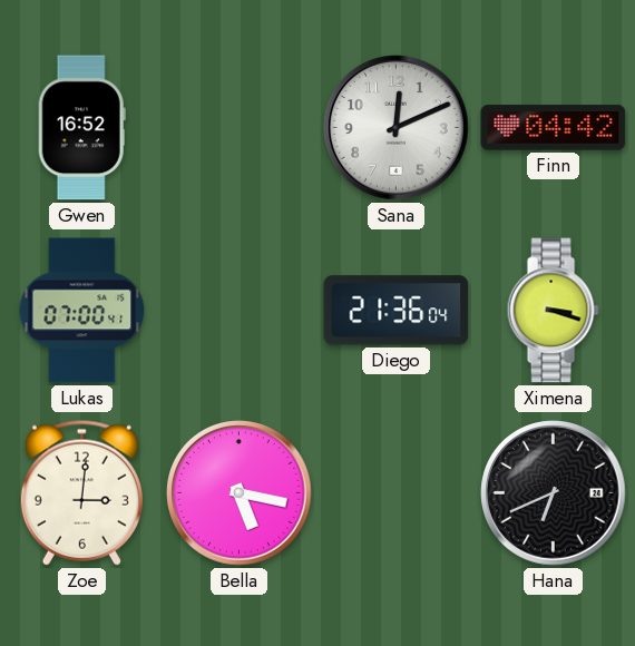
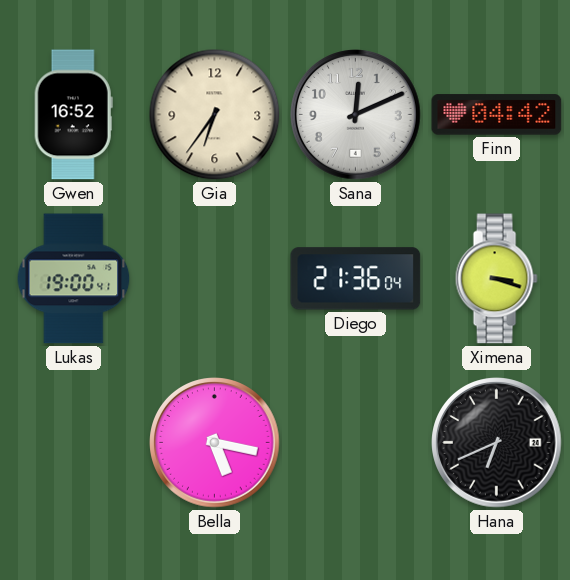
Gia: none -> 6:36 (215, 115)
Lukas: 07:00 -> 19:00 (74, 279)
Zoe: 3:01 -> none (81, 492)
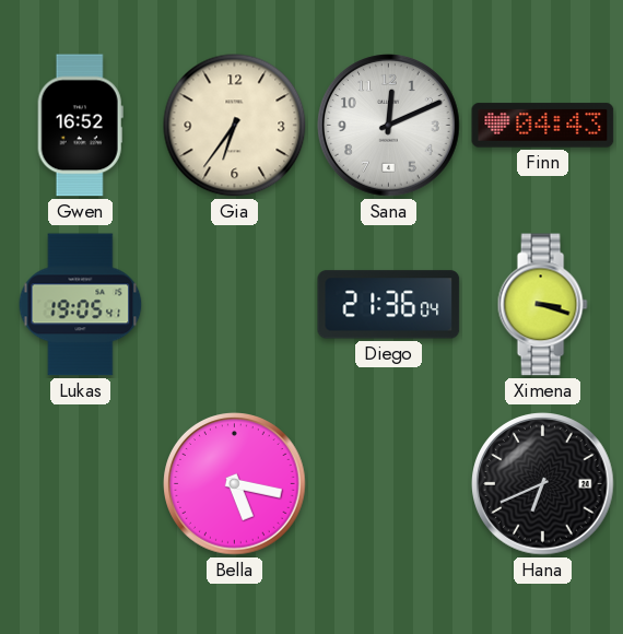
Finn: 04:42 -> 04:43 (543, 126)
Lukas: 19:00 -> 19:05 (81, 305)
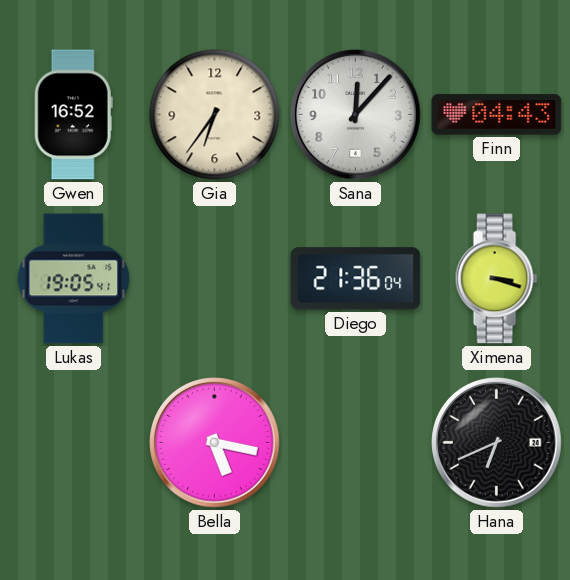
Sana: 12:11 -> 12:07 (356, 115)
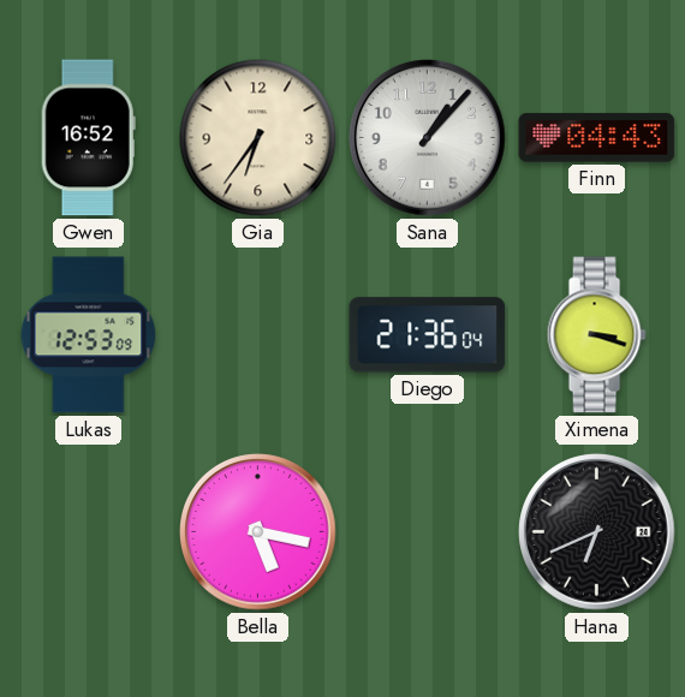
Sana: 12:07 -> 1:07 (428, 138)
Lukas: 19:05 -> 12:53 (89, 335)
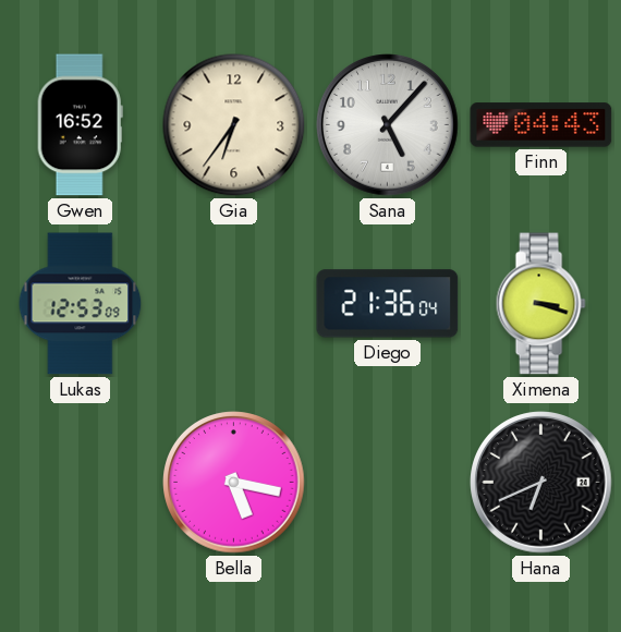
Sana: 1:07 -> 5:07 (388, 125)
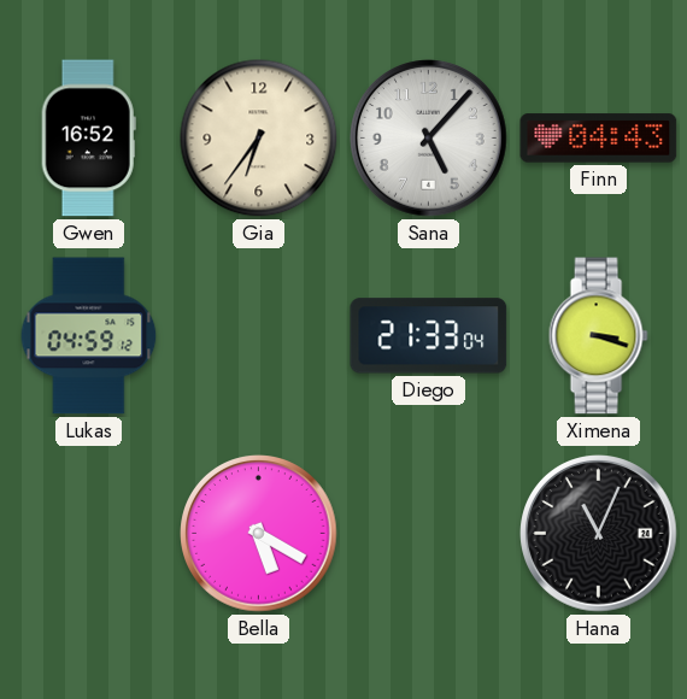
Lukas: 12:53 -> 04:59 (89, 336)
Diego: 21:36 -> 21:33 (429, 336)
Bella: 5:17 -> 5:20 (259, 534)
Hana: 6:41 -> 11:04 (599, 534)
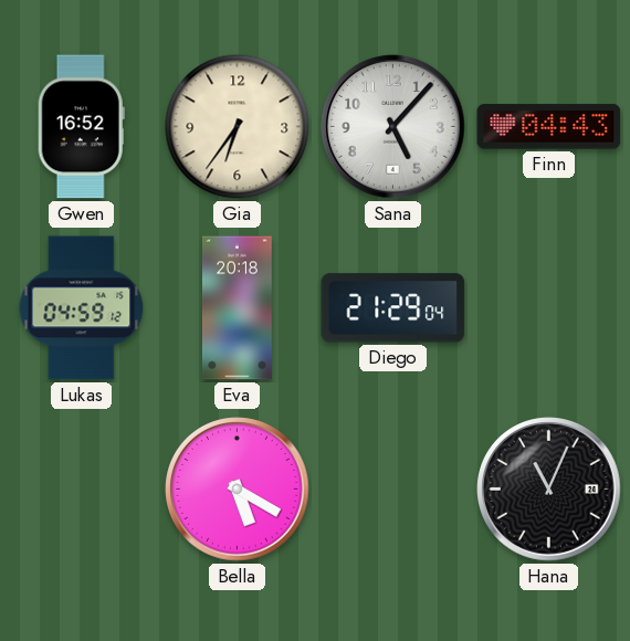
Eva: none -> 20:18 (237, 308)
Diego: 21:33 -> 21:29 (393, 308)
Ximena: 3:18 -> none (598, 336)
